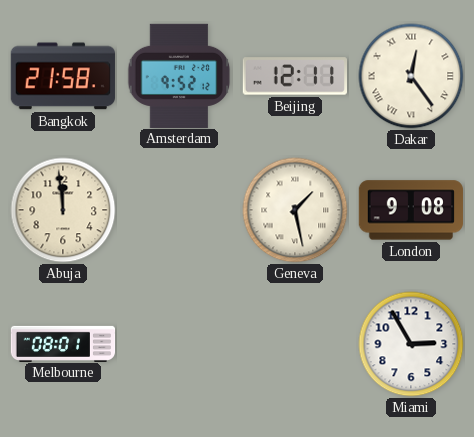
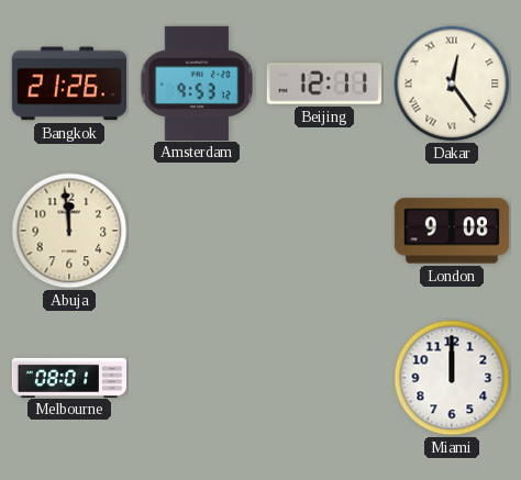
Bangkok: 21:58 -> 21:26 (69, 83)
Amsterdam: 9:52 -> 9:53 (197, 82)
Geneva: 1:28 -> none (295, 210)
Miami: 2:55 -> 12:00 (452, 378)
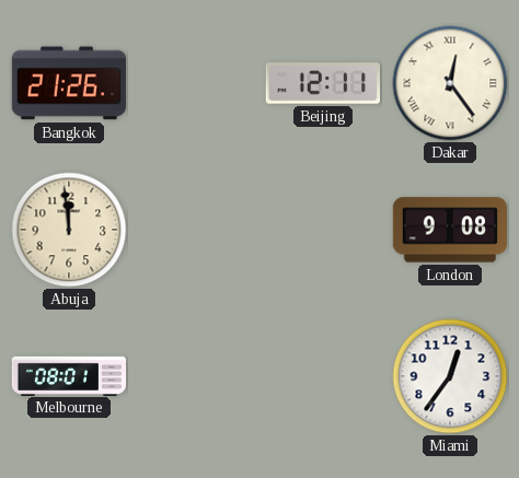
Amsterdam: 9:53 -> none (197, 82)
Miami: 12:00 -> 12:36 (450, 376)
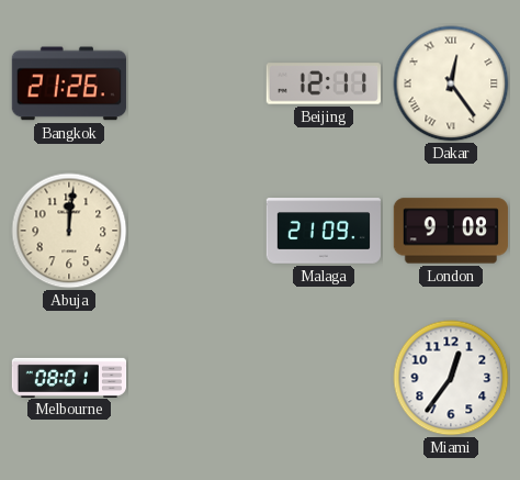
Abuja: 11:59 -> 12:01 (69, 231)
Malaga: none -> 21:09 (323, 231)
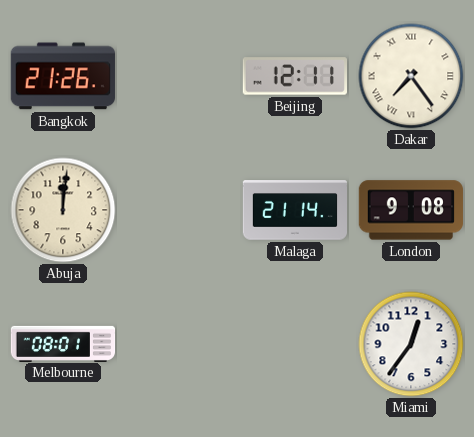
Dakar: 12:24 -> 7:24 (411, 76)
Malaga: 21:09 -> 21:14 (294, 210)
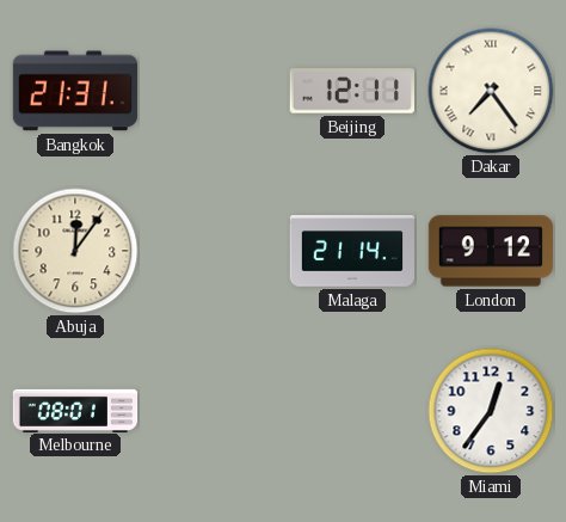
Bangkok: 21:26 -> 21:31 (75, 91)
Abuja: 12:01 -> 12:06 (75, 251)
London: 9:08 -> 9:12 (491, 251)
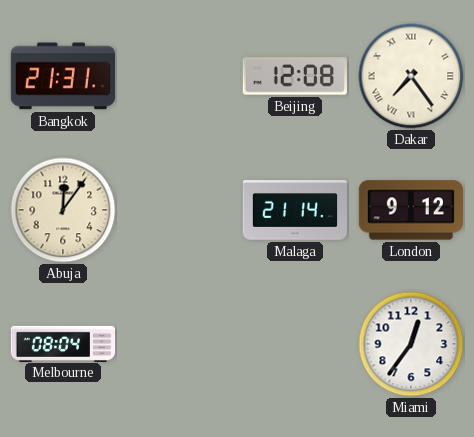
Beijing: 12:11 -> 12:08 (294, 76)
Melbourne: 08:01 -> 08:04 (63, 343)
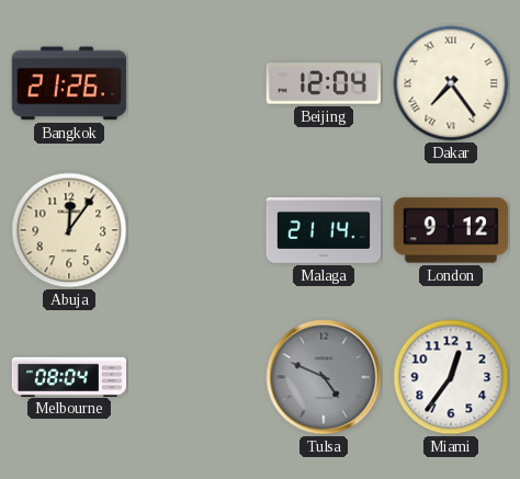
Bangkok: 21:31 -> 21:26 (69, 83)
Beijing: 12:08 -> 12:04 (323, 83)
Tulsa: none -> 4:49 (324, 377)
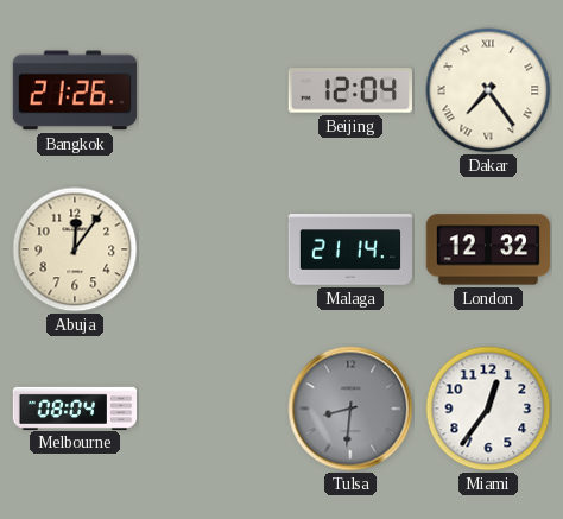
London: 9:12 -> 12:32 (488, 249)
Tulsa: 4:49 -> 8:31 (350, 409)
